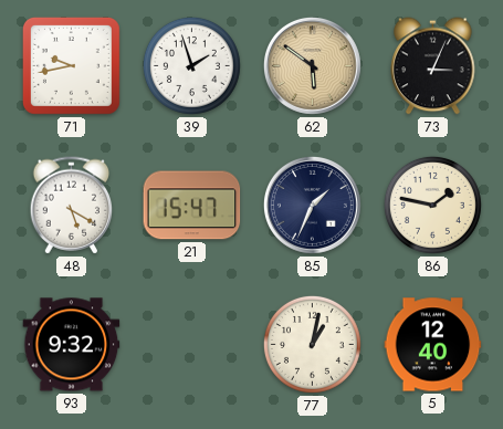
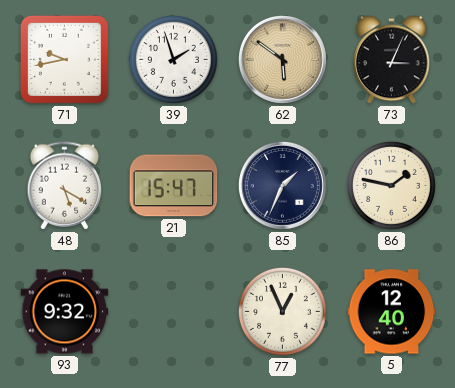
77: 1:02 -> 12:56 (282, 311)
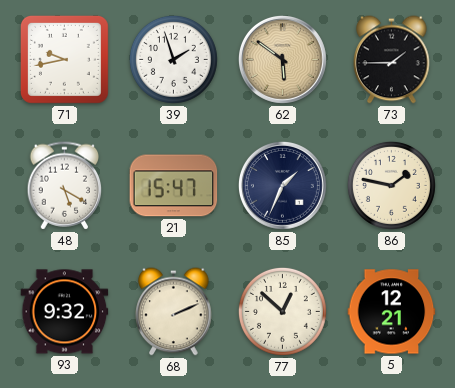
73: 3:04 -> 1:45 (392, 60)
68: none -> 2:11 (174, 312)
77: 12:56 -> 12:52 (282, 311)
5: 12:40 -> 12:21 (392, 312)
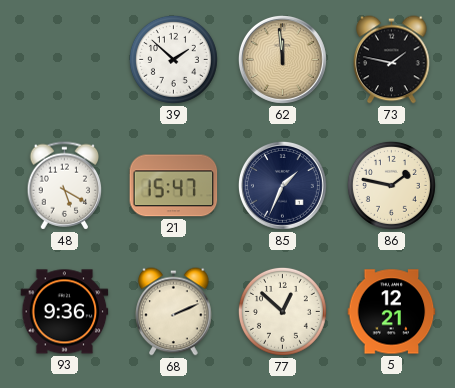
71: 9:43 -> none (64, 59)
39: 1:57 -> 1:52 (173, 59)
62: 5:51 -> 11:59 (282, 59)
73: 1:45 -> 1:47 (392, 60)
93: 9:32 -> 9:36 (65, 312)
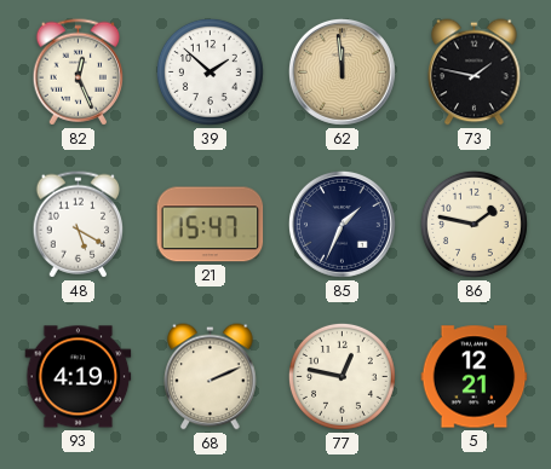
82: none -> 12:26 (79, 73)
93: 9:36 -> 4:19 (79, 377)
77: 12:52 -> 12:47 (341, 376)
